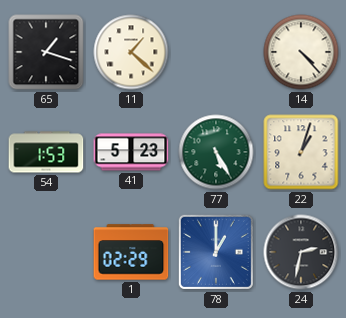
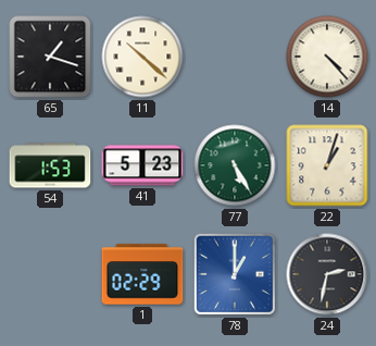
11: 1:22 -> 10:22 (142, 57)
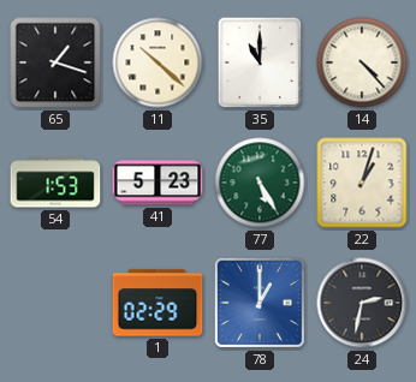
35: none -> 11:00 (260, 62)
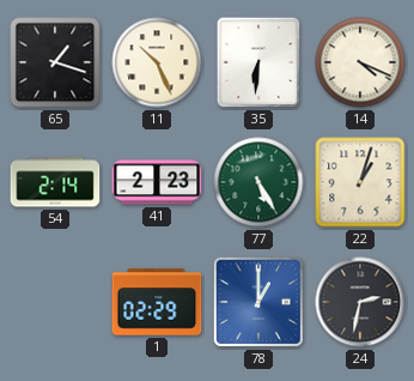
11: 10:22 -> 10:26 (157, 62)
35: 11:00 -> 6:31 (258, 62)
14: 4:23 -> 4:19 (360, 62)
54: 1:53 -> 2:14 (55, 182)
41: 5:23 -> 2:23 (157, 182)
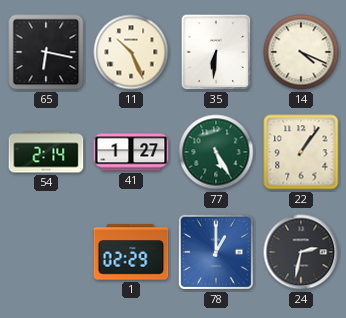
65: 1:18 -> 6:17 (46, 52)
41: 2:23 -> 1:27 (131, 152)
22: 1:03 -> 1:06 (301, 152)
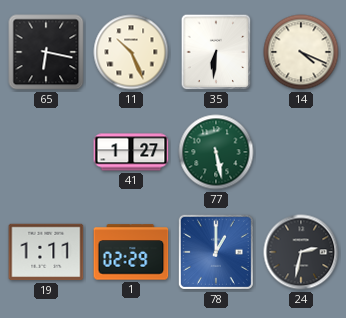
54: 2:14 -> none (46, 152)
77: 5:25 -> 5:28 (216, 152)
22: 1:06 -> none (301, 152)
19: none -> 1:11 (46, 252)
